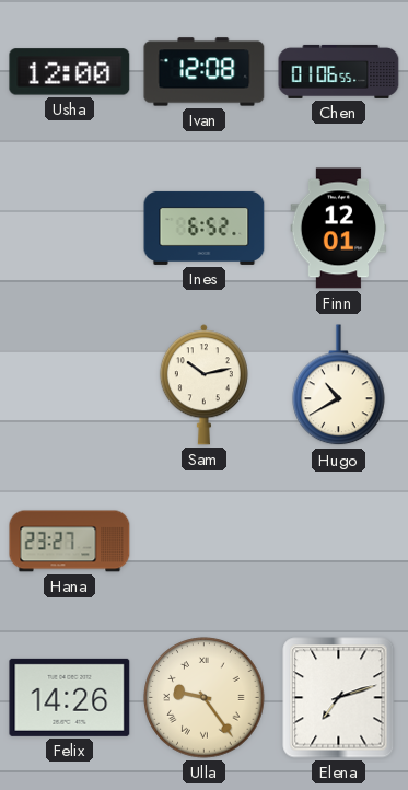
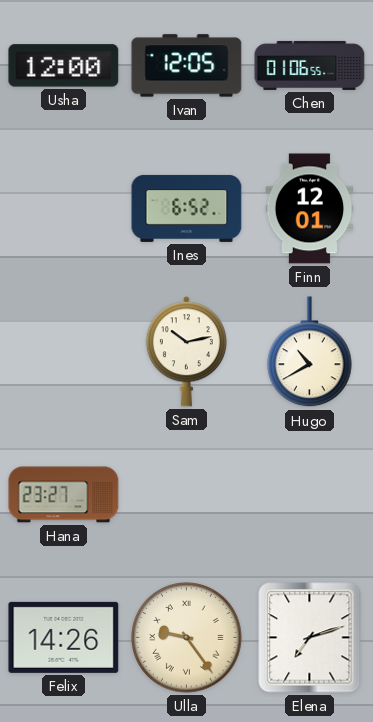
Ivan: 12:08 -> 12:05 (187, 66)
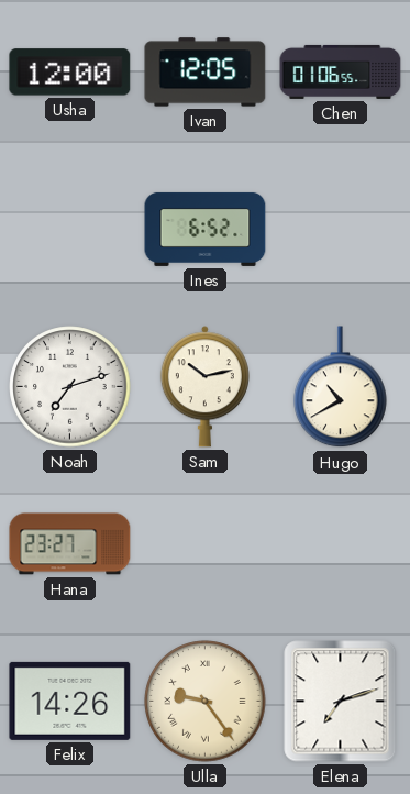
Finn: 12:01 -> none (310, 209)
Noah: none -> 7:12 (70, 387)
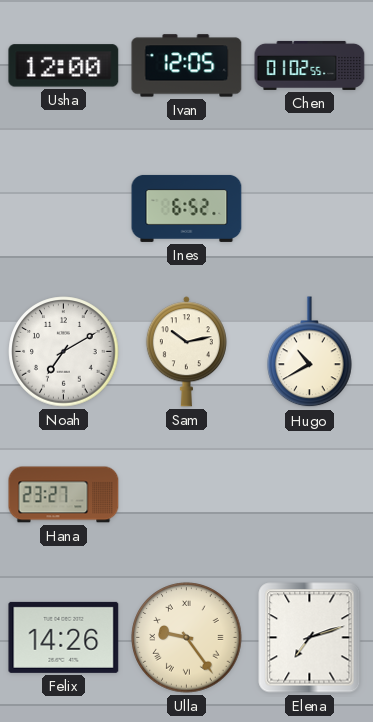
Chen: 01:06 -> 01:02 (310, 65)
Noah: 7:12 -> 7:10 (64, 352)
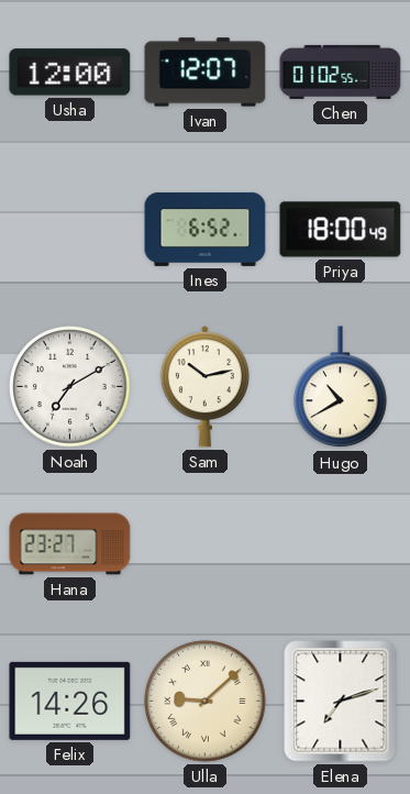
Ivan: 12:05 -> 12:07 (206, 73)
Priya: none -> 18:00 (341, 230)
Ulla: 9:24 -> 9:08 (206, 702)
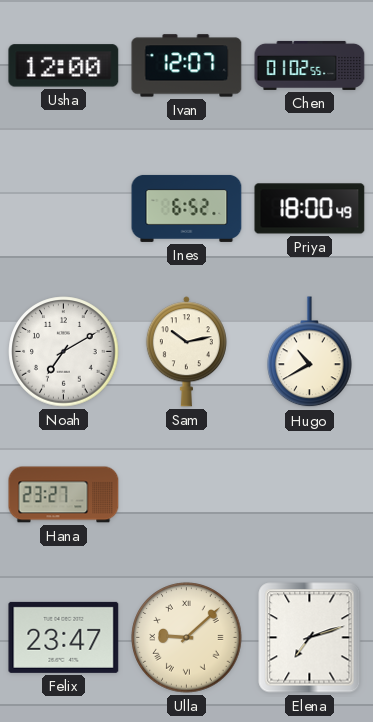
Felix: 14:26 -> 23:47 (64, 637)
